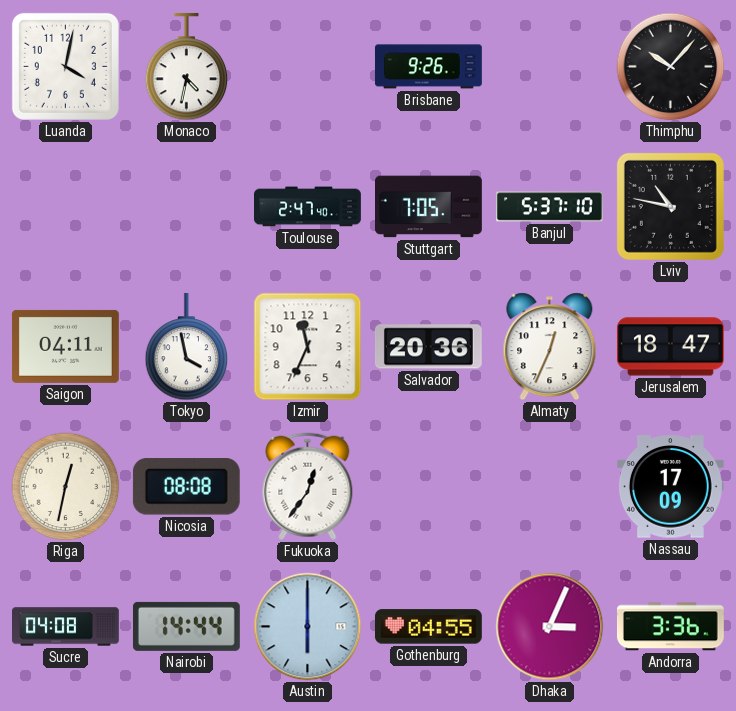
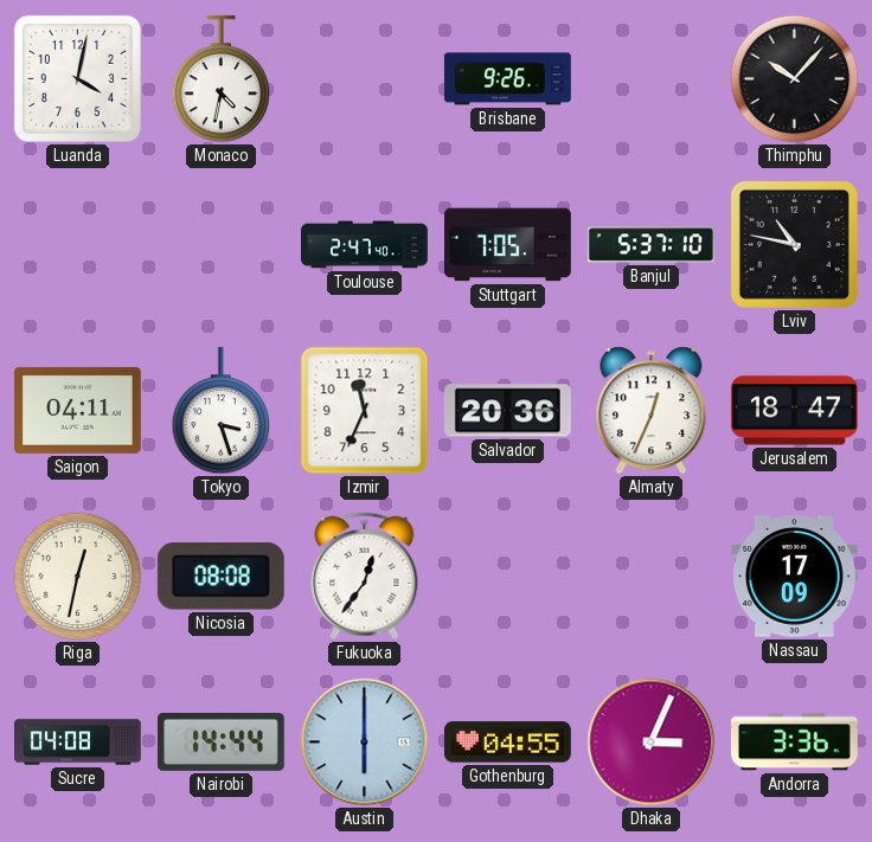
Tokyo: 3:58 -> 3:27 (222, 411)
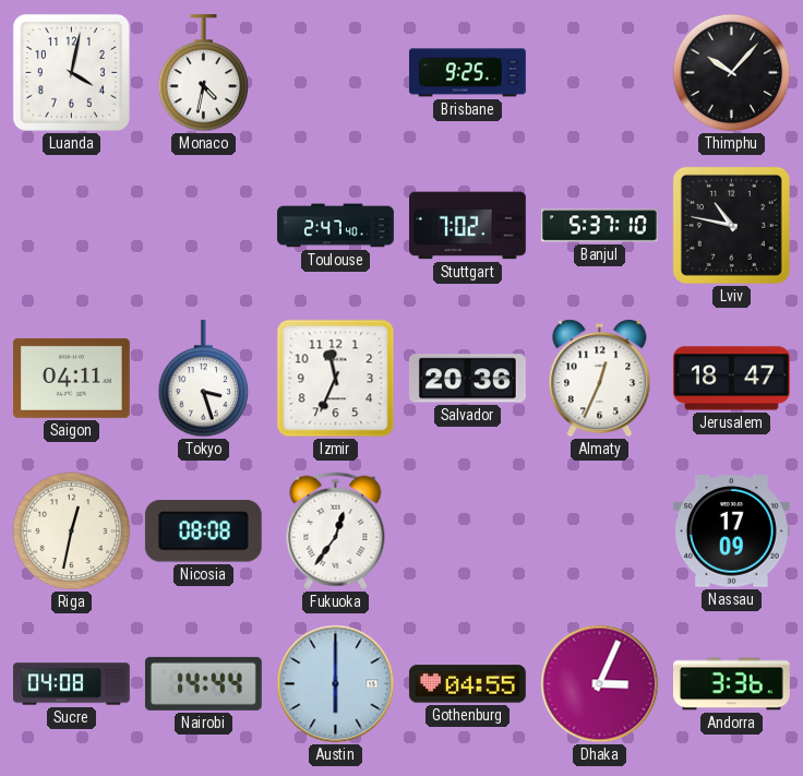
Brisbane: 9:26 -> 9:25 (467, 73)
Stuttgart: 7:05 -> 7:02 (468, 226)
